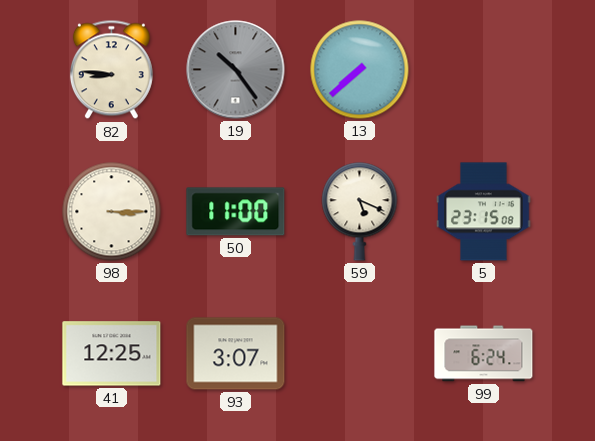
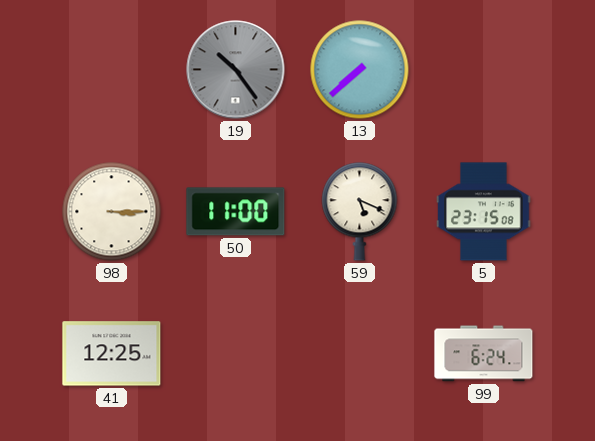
82: 8:46 -> none (111, 70)
93: 3:07 -> none (236, 354)
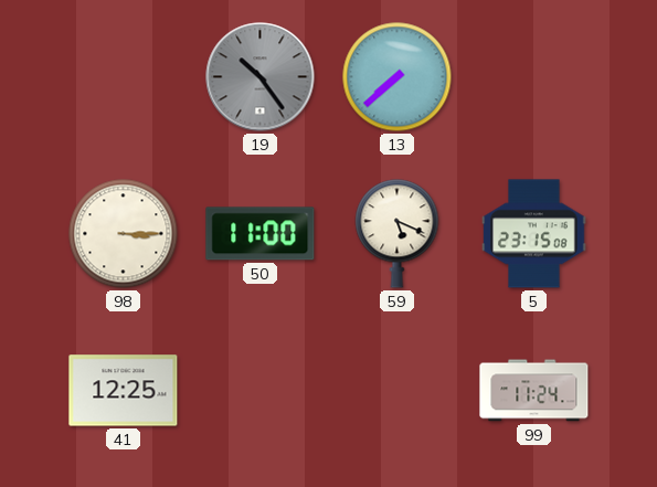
99: 6:24 -> 11:24 (534, 391)
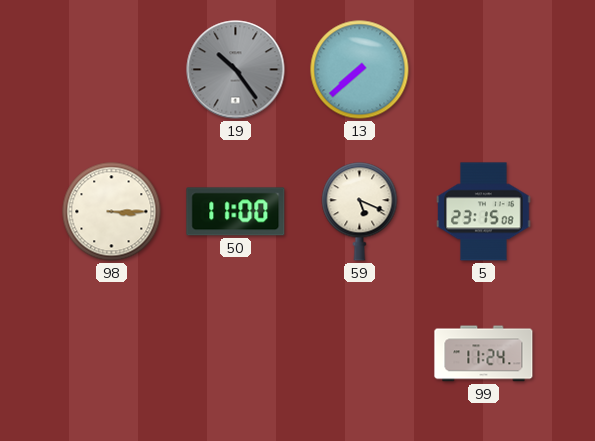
41: 12:25 -> none (124, 391)
